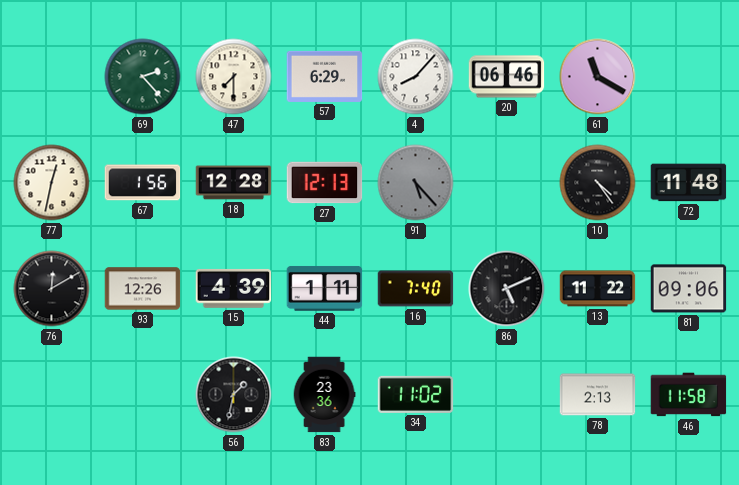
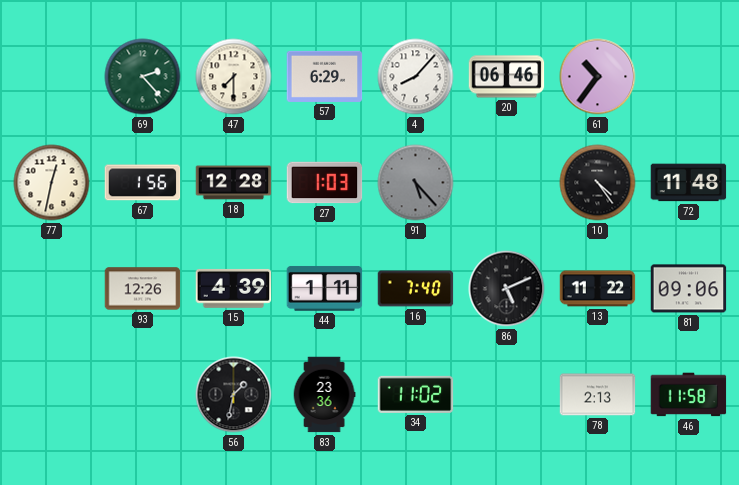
61: 11:20 -> 10:36 (598, 77)
27: 12:13 -> 1:03 (325, 183)
76: 12:10 -> none (52, 289)
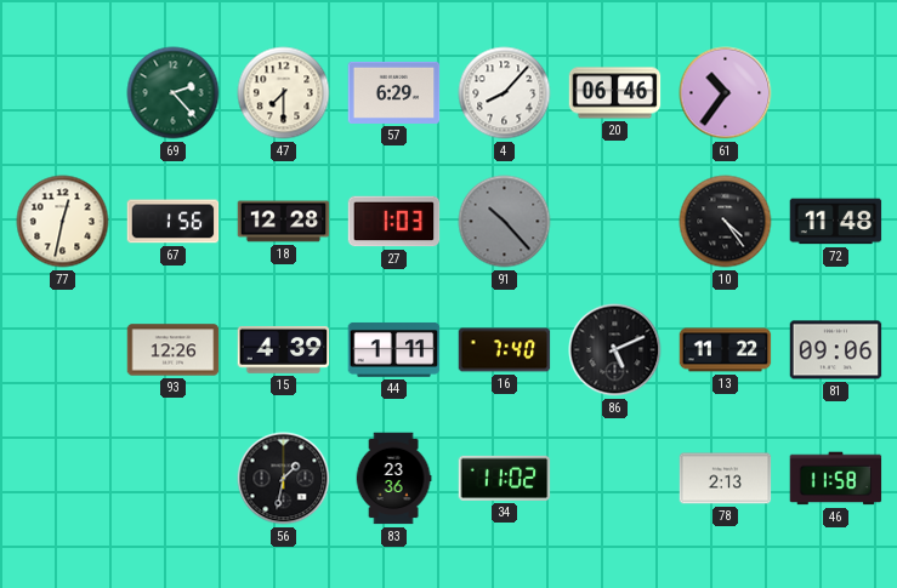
91: 5:23 -> 10:23 (505, 222)
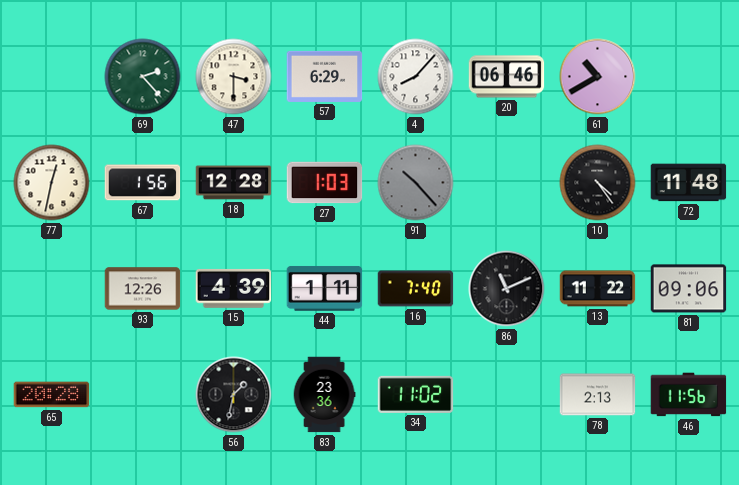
47: 7:30 -> 3:30 (234, 77)
61: 10:36 -> 10:40 (598, 77)
86: 5:11 -> 11:11 (507, 289)
65: none -> 20:28 (52, 395)
46: 11:58 -> 11:56 (689, 395)
